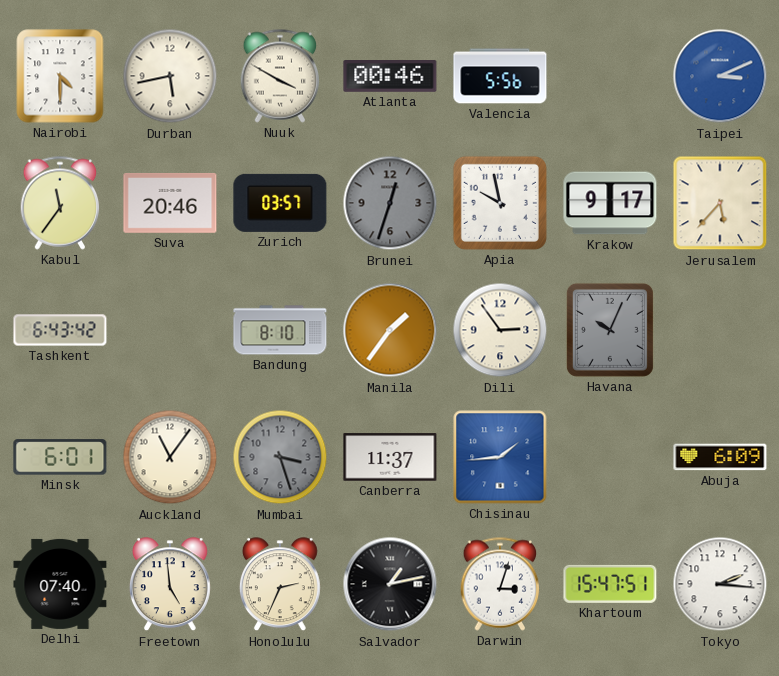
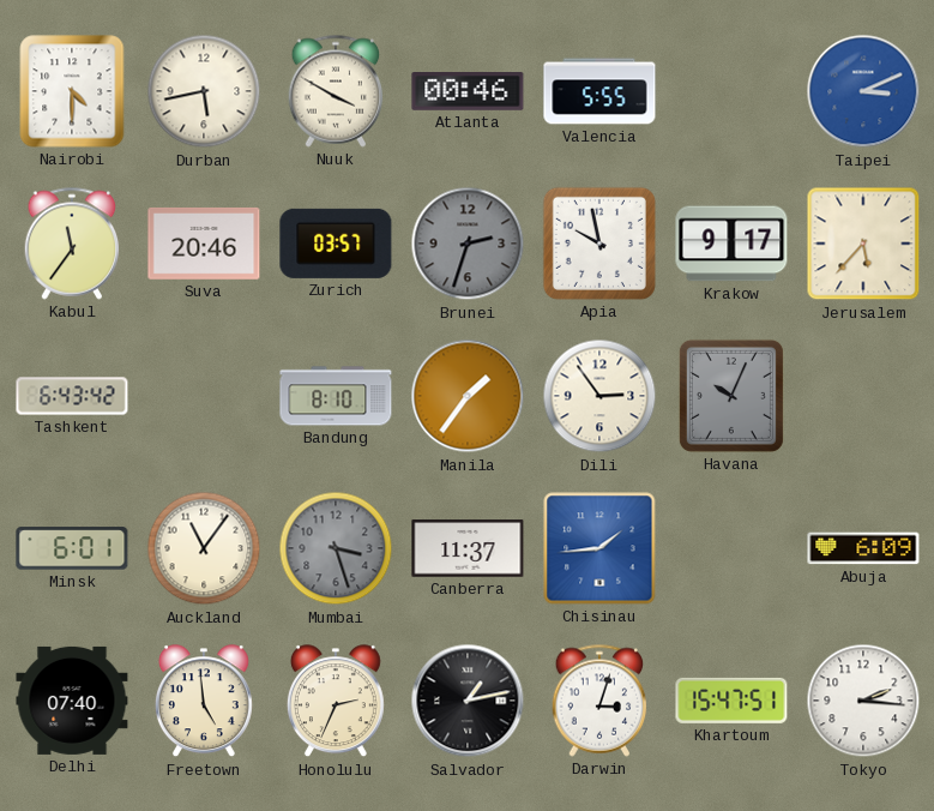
Valencia: 5:56 -> 5:55 (599, 91)
Brunei: 12:33 -> 2:33 (468, 244)
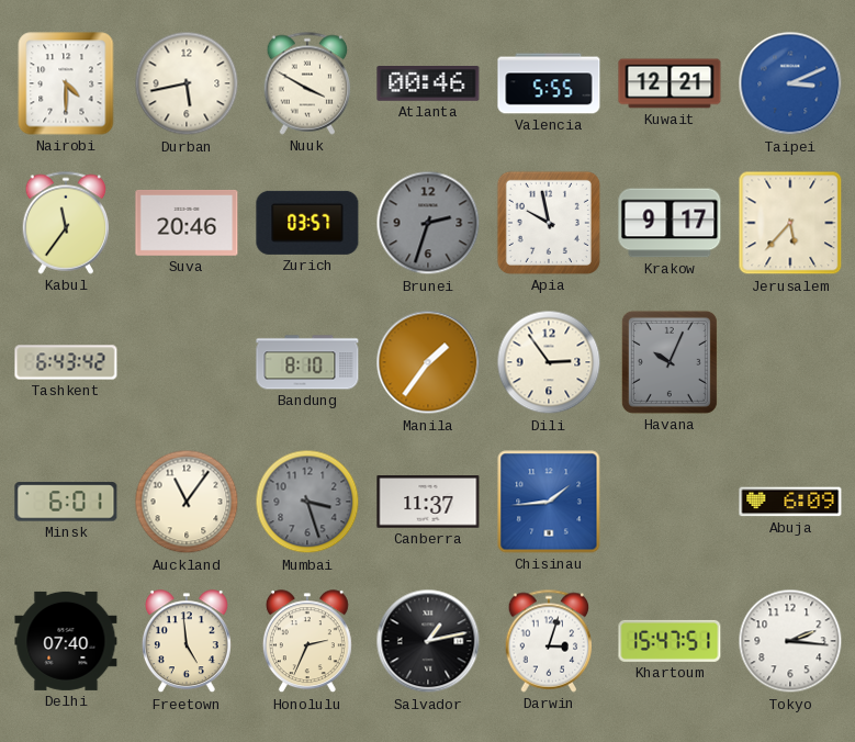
Kuwait: none -> 12:21 (670, 83)
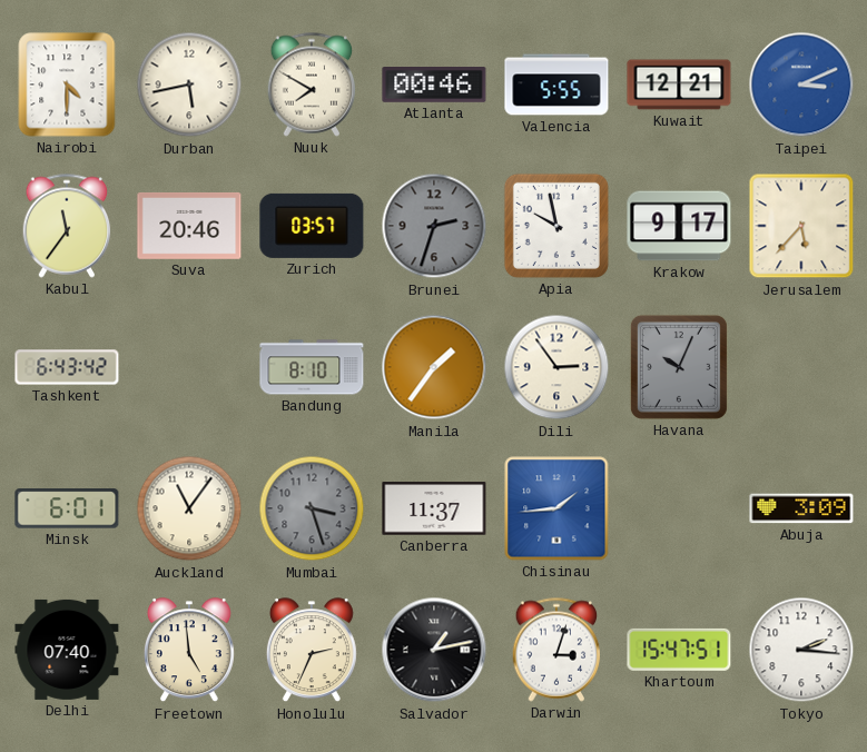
Nuuk: 3:50 -> 7:50 (312, 85)
Abuja: 6:09 -> 3:09 (801, 508)
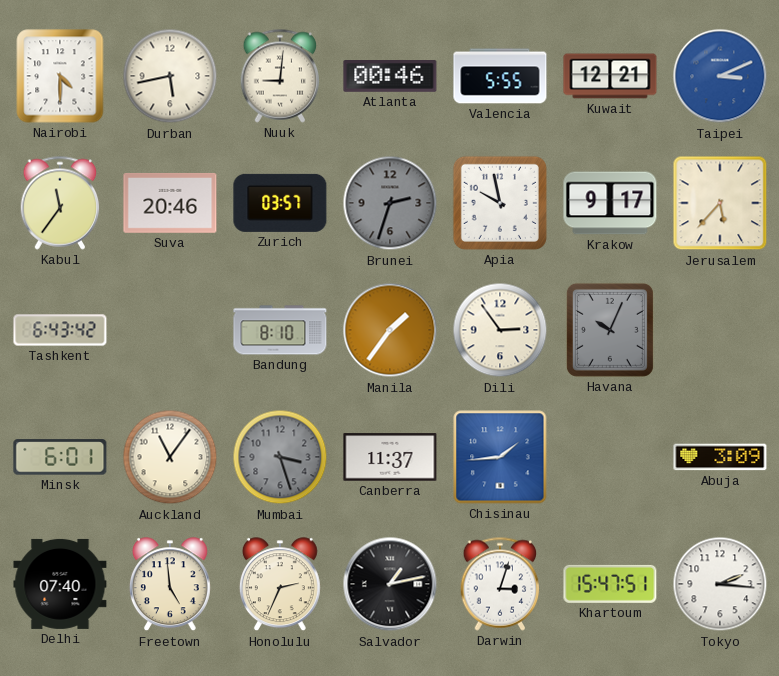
Nuuk: 7:50 -> 9:01 (280, 76)
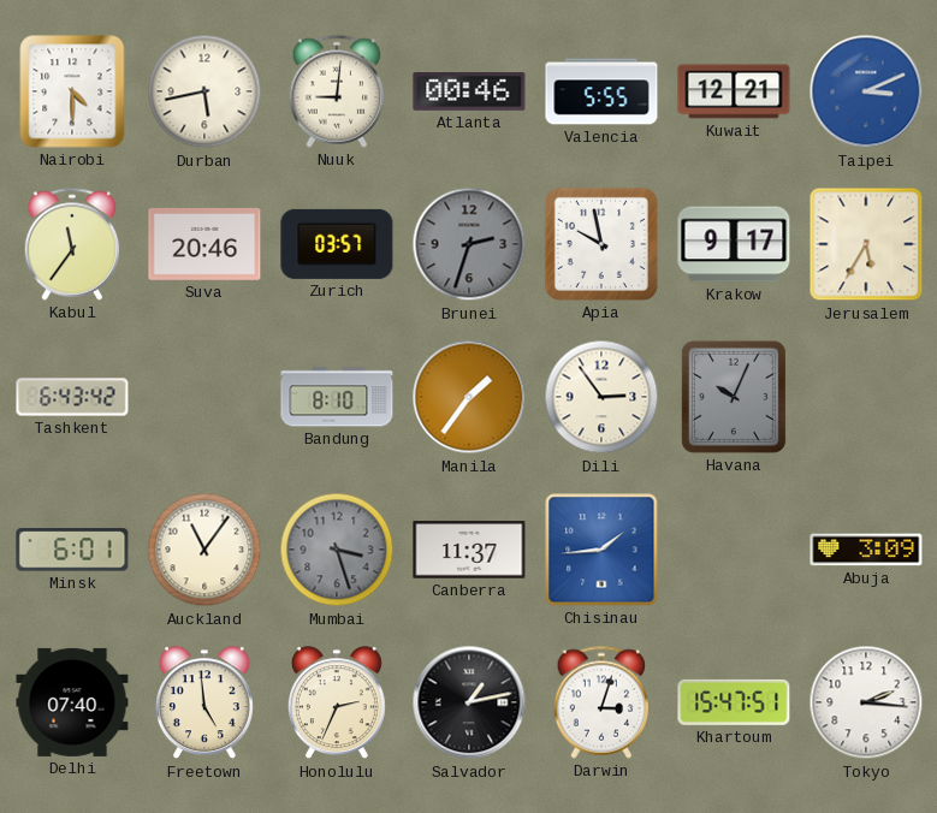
Jerusalem: 5:37 -> 5:35 (866, 244)
